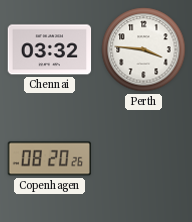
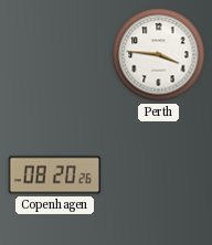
Chennai: 03:32 -> none (50, 50)
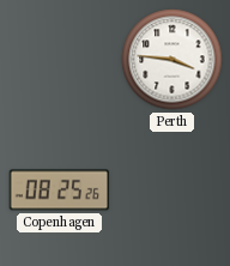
Copenhagen: 08:20 -> 08:25 (60, 191)
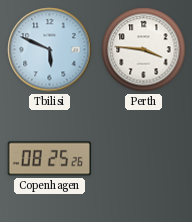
Tbilisi: none -> 5:49 (50, 50)
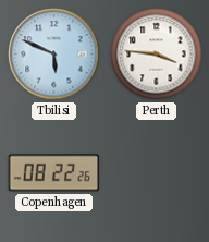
Copenhagen: 08:25 -> 08:22 (54, 173)
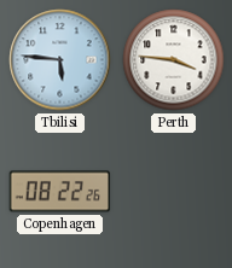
Tbilisi: 5:49 -> 5:46 (60, 60)
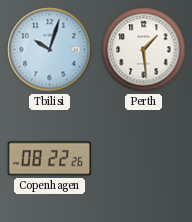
Tbilisi: 5:46 -> 10:03 (50, 50)
Perth: 3:46 -> 1:29 (144, 50)
